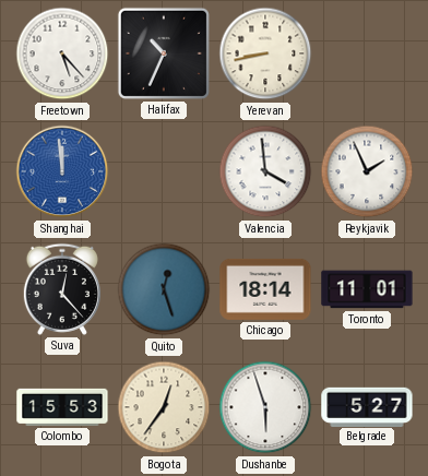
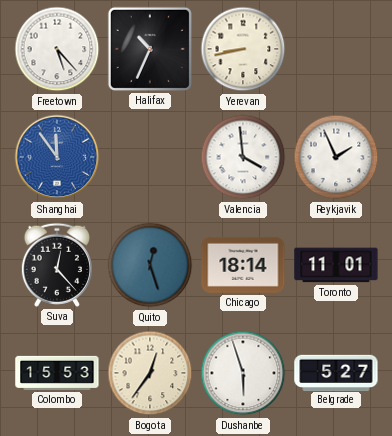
Shanghai: 11:59 -> 11:54 (57, 157)
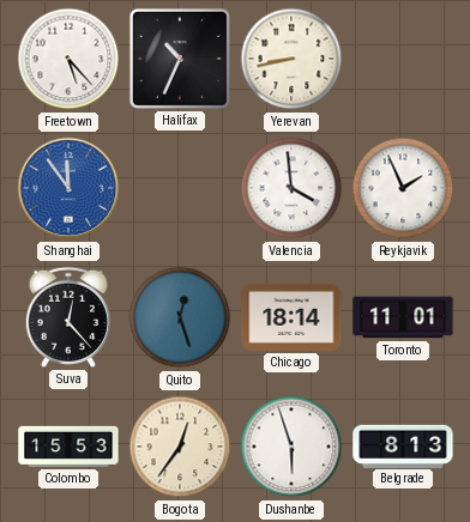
Belgrade: 5:27 -> 8:13 (403, 445)
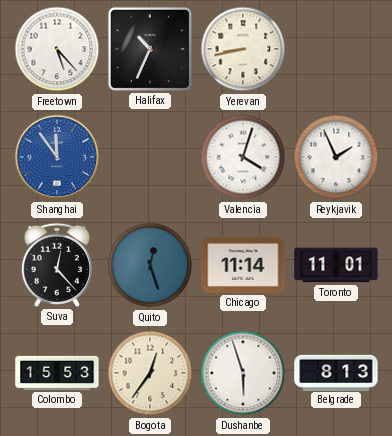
Valencia: 3:59 -> 4:03 (243, 157)
Chicago: 18:14 -> 11:14 (243, 265)
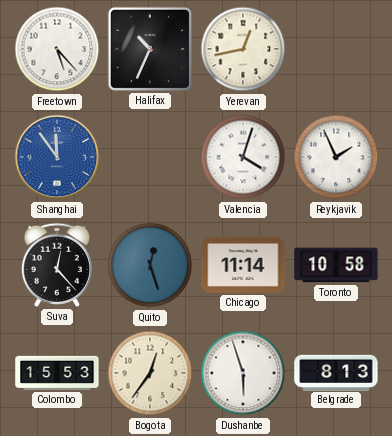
Yerevan: 8:43 -> 12:43 (243, 49)
Toronto: 11:01 -> 10:58 (336, 265)
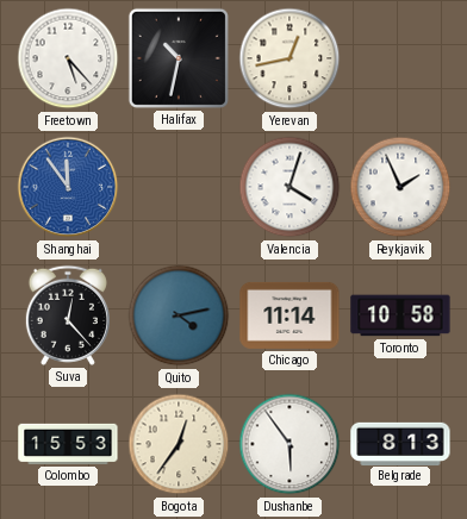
Halifax: 10:34 -> 10:32 (179, 58)
Quito: 12:27 -> 4:13 (179, 315)
Dushanbe: 5:57 -> 5:54 (289, 444)
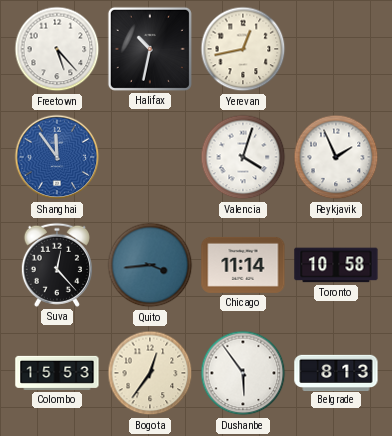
Quito: 4:13 -> 3:44 (150, 265)
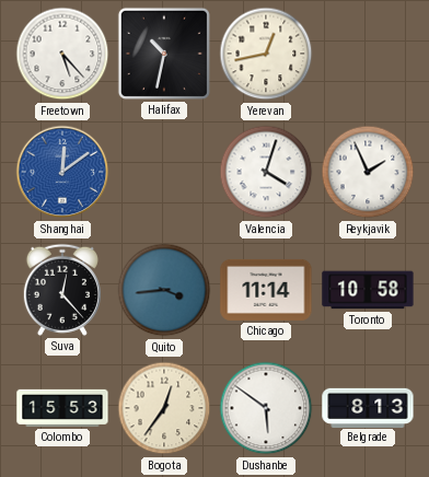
Shanghai: 11:54 -> 12:09 (62, 172)
Dushanbe: 5:54 -> 5:51 (266, 408)
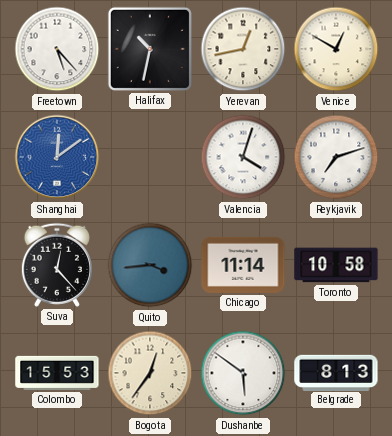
Venice: none -> 12:50 (336, 49)
Reykjavik: 1:56 -> 7:12 (336, 157)
